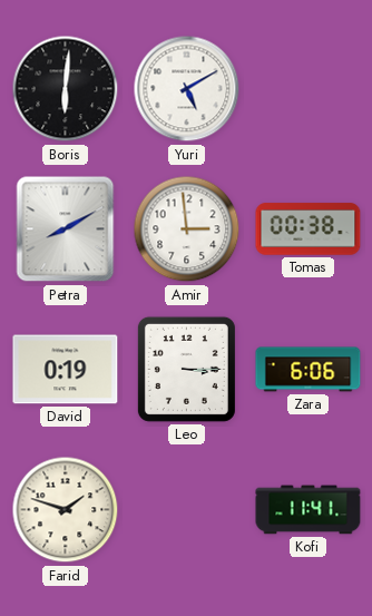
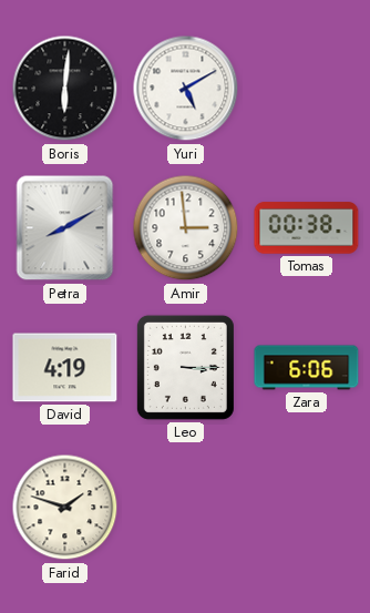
David: 0:19 -> 4:19 (65, 368)
Kofi: 11:41 -> none (309, 510)
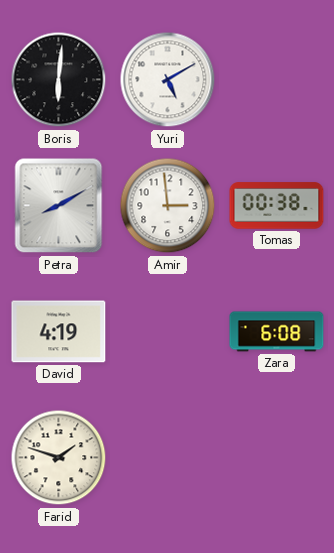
Leo: 3:15 -> none (185, 367)
Zara: 6:06 -> 6:08 (277, 332)
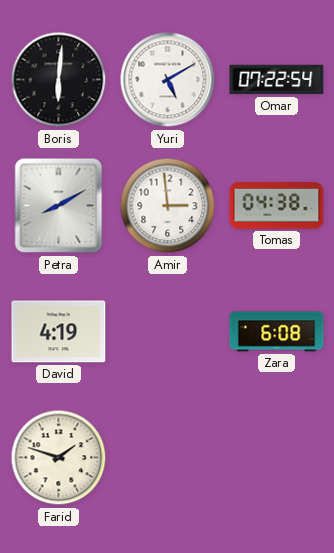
Omar: none -> 07:22 (277, 80)
Tomas: 00:38 -> 04:38 (277, 206)
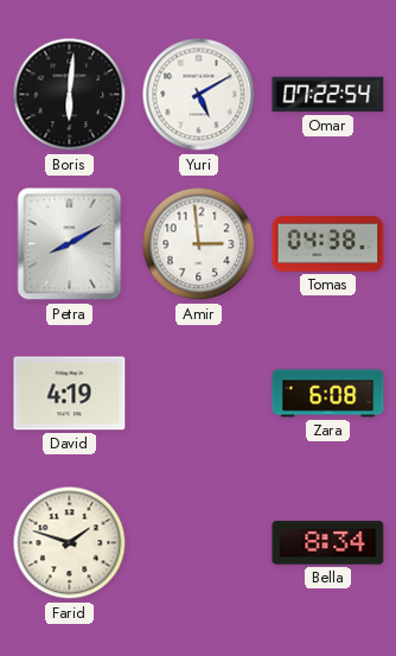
Bella: none -> 8:34 (328, 543)
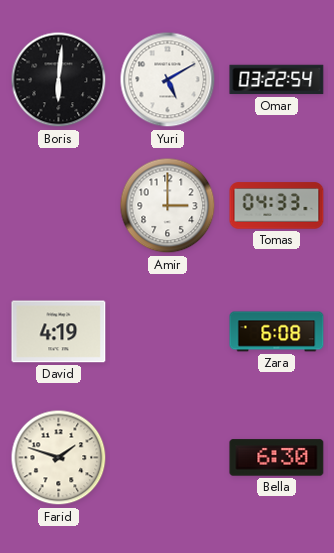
Omar: 07:22 -> 03:22 (277, 80)
Petra: 8:10 -> none (70, 244)
Amir: 2:59 -> 3:00 (168, 206)
Tomas: 04:38 -> 04:33 (277, 206)
Bella: 8:34 -> 6:30 (277, 458)
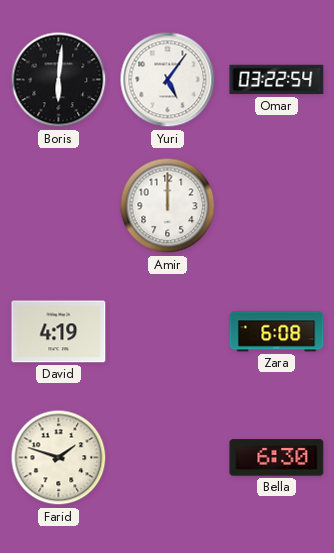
Yuri: 5:10 -> 5:06 (168, 80)
Amir: 3:00 -> 12:00 (168, 206)
Tomas: 04:33 -> none (277, 206)
